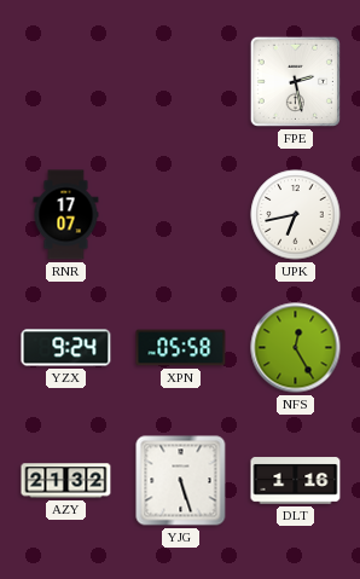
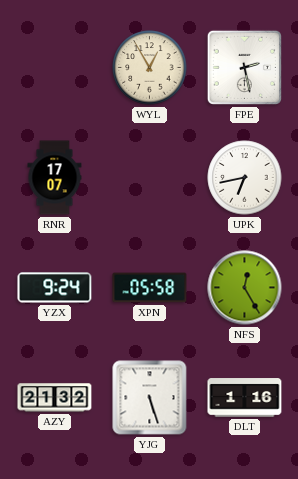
WYL: none -> 12:55 (150, 68)
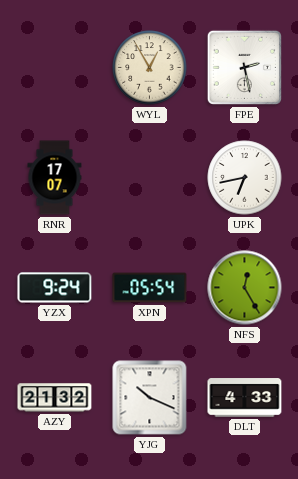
XPN: 05:58 -> 05:54 (150, 288)
YJG: 5:27 -> 10:19 (150, 398)
DLT: 1:16 -> 4:33 (245, 398)
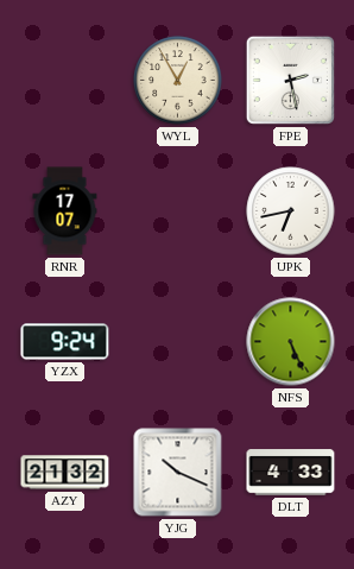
XPN: 05:54 -> none (150, 288)
NFS: 12:25 -> 5:26 (291, 342)
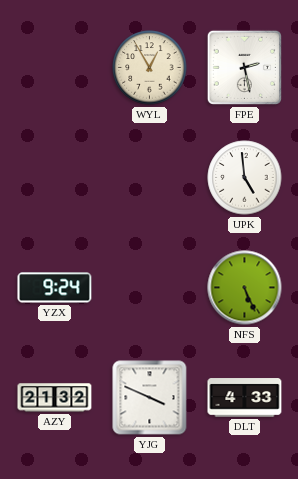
RNR: 17:07 -> none (65, 211)
UPK: 6:43 -> 4:59 (245, 178)
YJG: 10:19 -> 3:49 (150, 398)
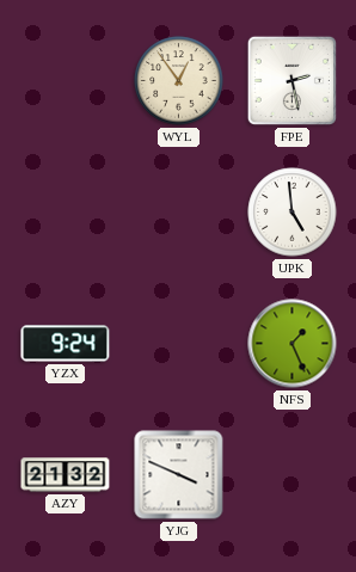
WYL: 12:55 -> 12:54 (179, 81)
NFS: 5:26 -> 1:26 (293, 344)
DLT: 4:33 -> none (245, 398)
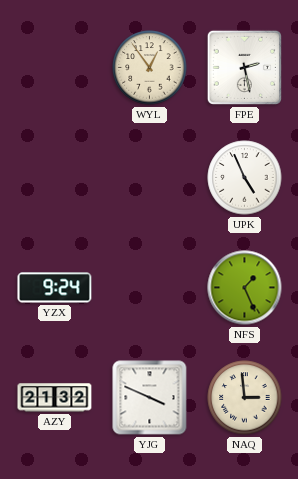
UPK: 4:59 -> 4:56 (245, 178)
NAQ: none -> 2:59 (245, 398)
